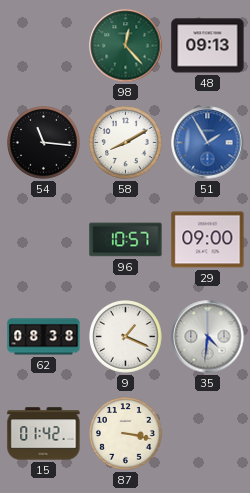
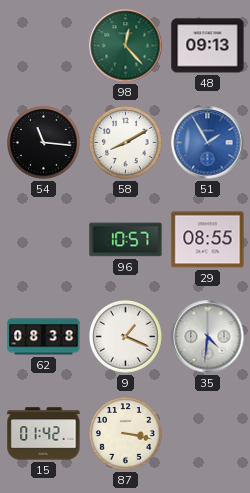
29: 09:00 -> 08:55 (208, 240)
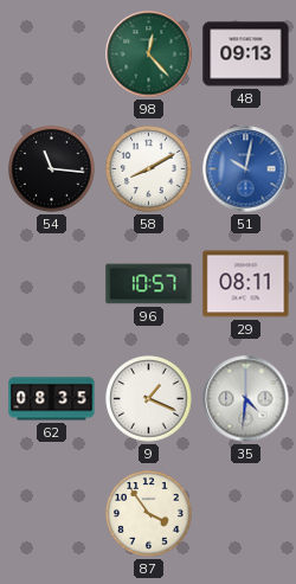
51: 1:55 -> 10:02 (246, 169)
29: 08:55 -> 08:11 (246, 284)
62: 08:38 -> 08:35 (52, 399)
15: 01:42 -> none (44, 434)
87: 3:17 -> 3:54 (149, 514)
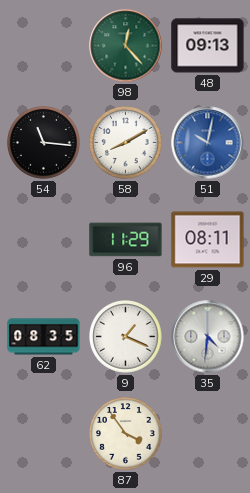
96: 10:57 -> 11:29 (126, 240)
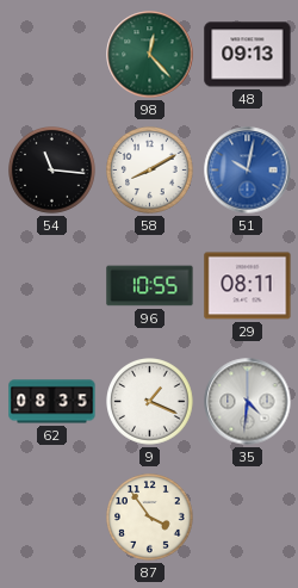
96: 11:29 -> 10:55 (150, 286)
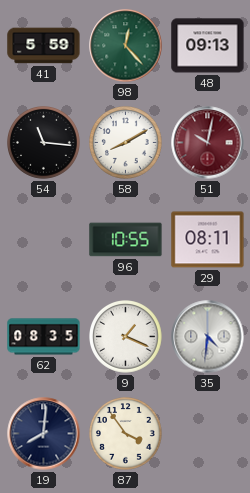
41: none -> 5:59 (44, 46)
51 dial: blue -> burgundy (208, 143)
19: none -> 8:01 (44, 434)
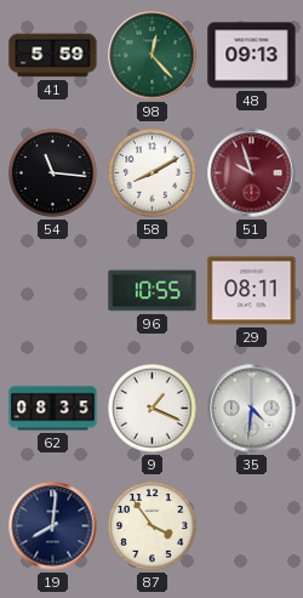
51: 10:02 -> 9:57 (252, 173)
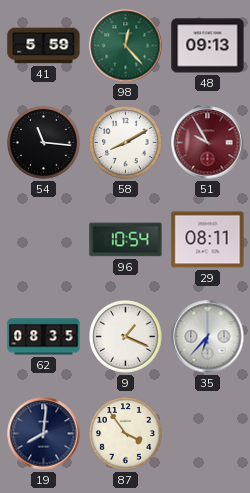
51: 9:57 -> 9:55 (208, 143)
96: 10:55 -> 10:54 (126, 240)
35: 4:31 -> 6:37 (208, 337)
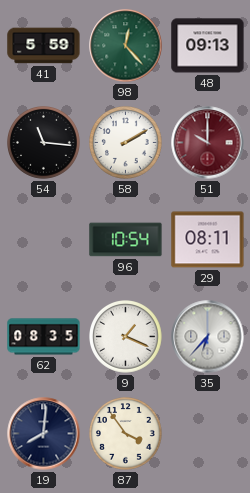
58: 8:10 -> 2:10 (126, 143)
51: 9:55 -> 10:00 (208, 143)
